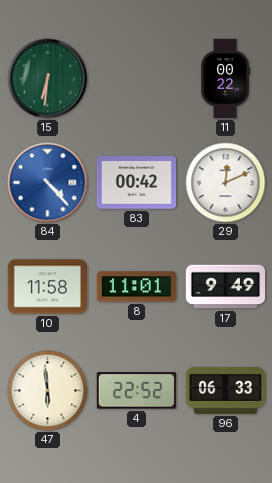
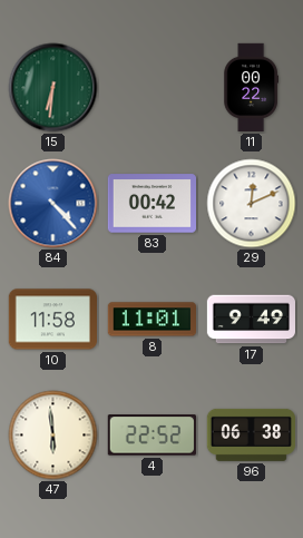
96: 06:33 -> 06:38 (251, 434)
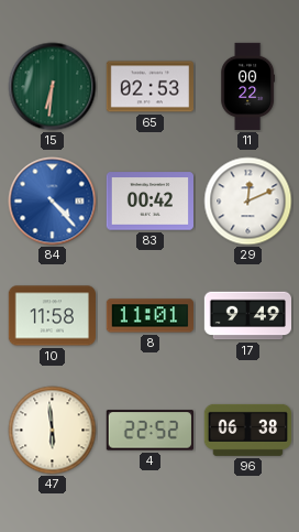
65: none -> 02:53 (149, 87)
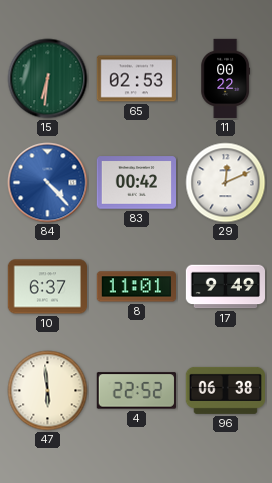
10: 11:58 -> 6:37 (47, 287)
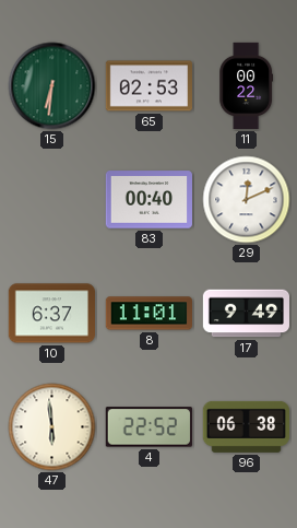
84: 4:23 -> none (48, 183)
83: 00:42 -> 00:40 (148, 200)
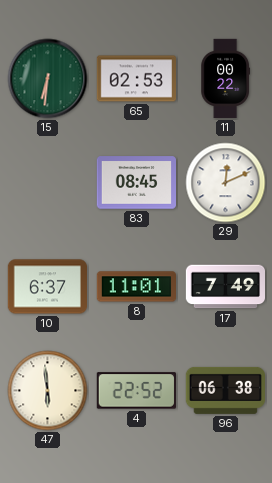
83: 00:40 -> 08:45 (136, 183)
17: 9:49 -> 7:49 (225, 287)
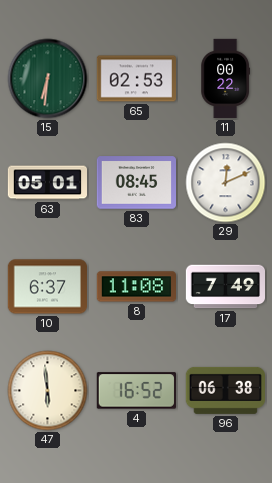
63: none -> 05:01 (48, 183)
8: 11:01 -> 11:08 (136, 287)
4: 22:52 -> 16:52 (136, 391)
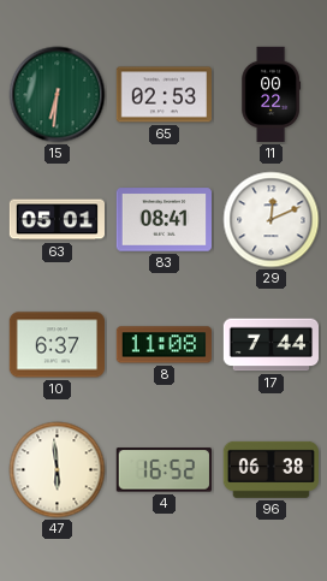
83: 08:45 -> 08:41 (163, 220)
17: 7:49 -> 7:44 (270, 345)
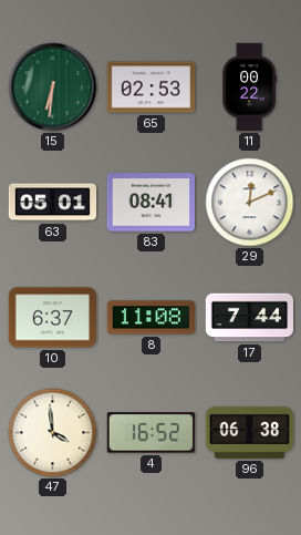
47: 5:59 -> 3:59 (53, 433)
